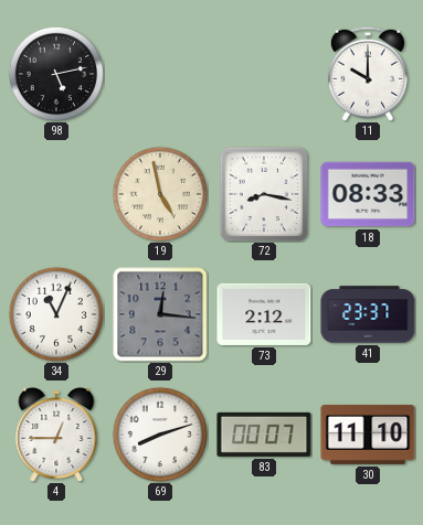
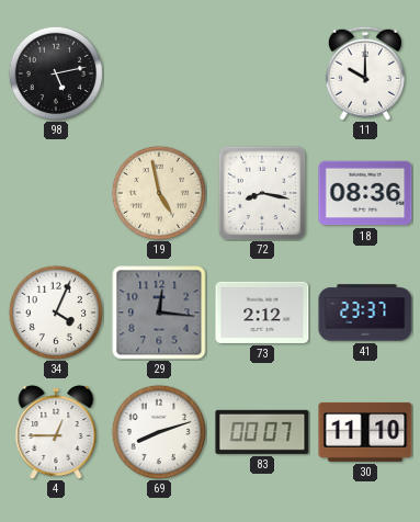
18: 08:33 -> 08:36 (365, 193)
34: 11:04 -> 4:04 (55, 311)
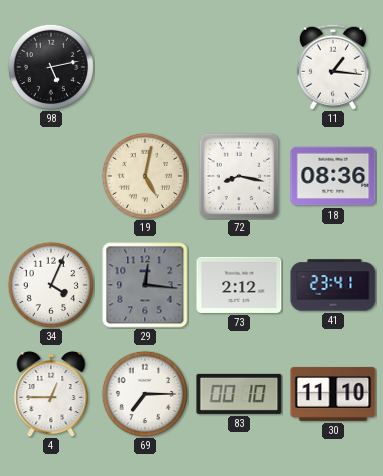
11: 10:00 -> 1:16 (333, 67)
19: 4:58 -> 5:02 (144, 175)
41: 23:37 -> 23:41 (333, 285)
69: 8:12 -> 7:15 (144, 393)
83: 00:07 -> 00:10 (239, 394)
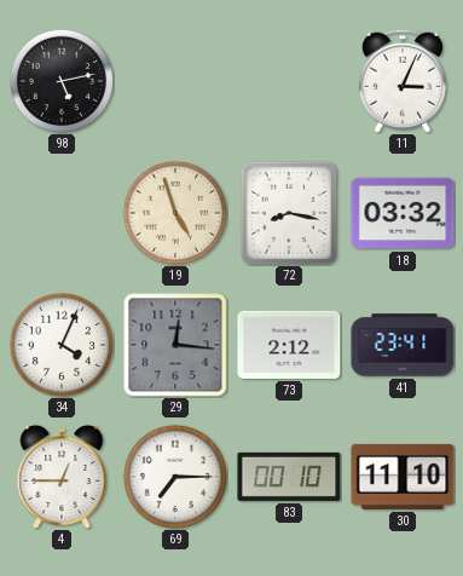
11: 1:16 -> 3:04 (403, 81)
19: 5:02 -> 4:57 (174, 212)
18: 08:36 -> 03:32 (403, 213)
